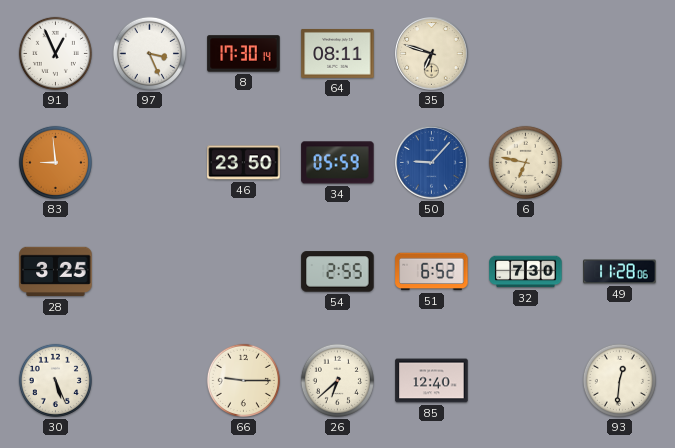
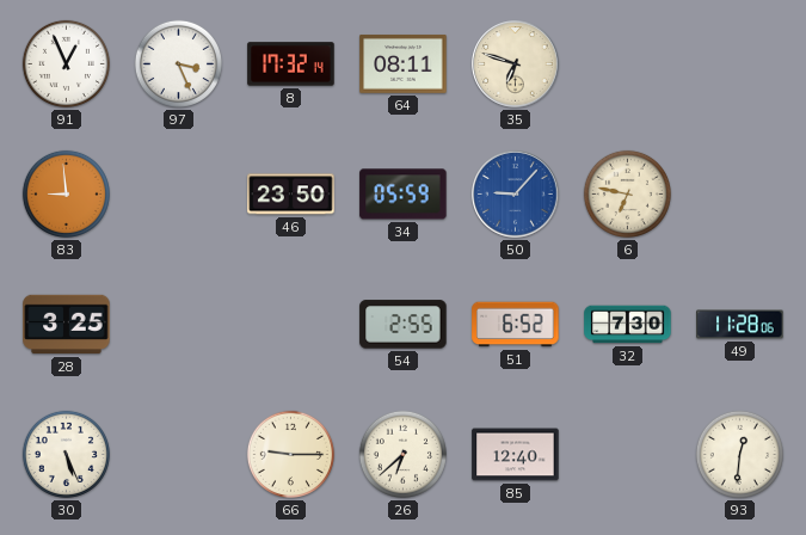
8: 17:30 -> 17:32 (291, 64)
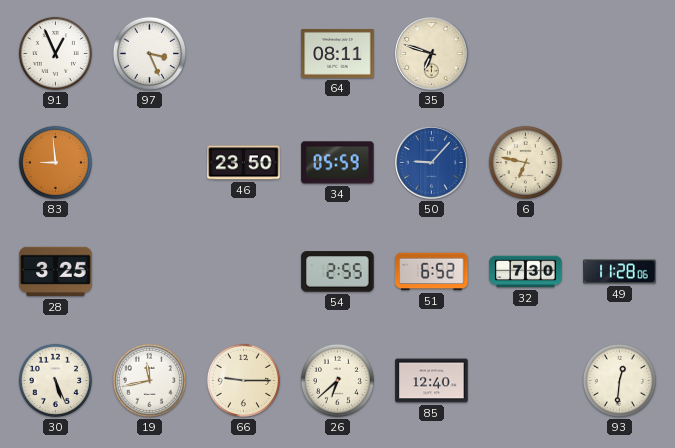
8: 17:32 -> none (291, 64)
19: none -> 11:43 (149, 380)
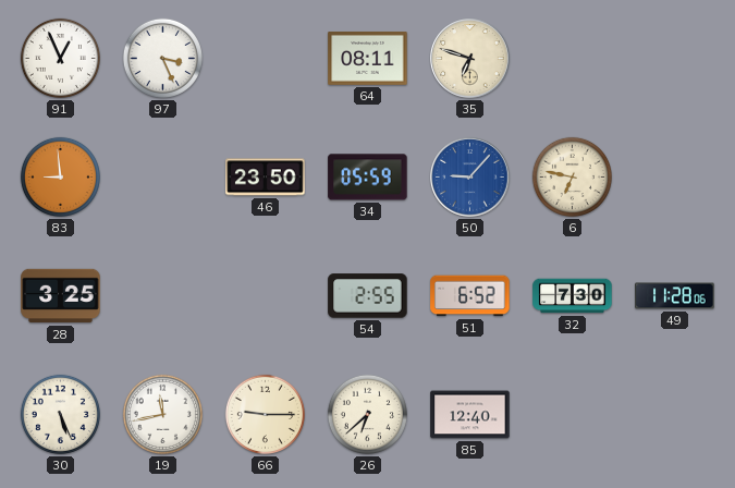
93: 12:31 -> none (619, 380)
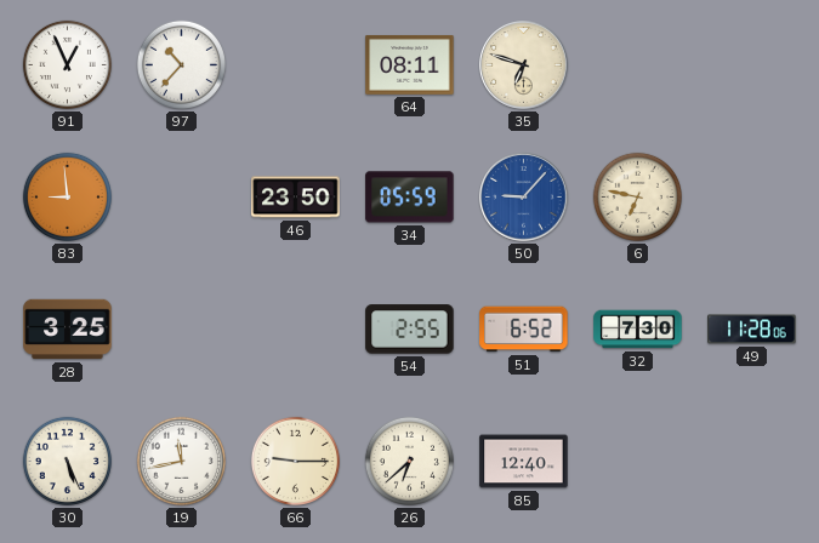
97: 3:26 -> 10:37 (181, 64)
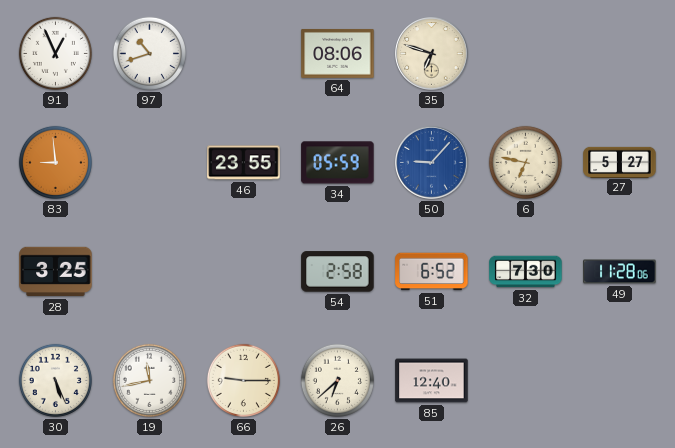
97: 10:37 -> 10:42 (149, 53)
64: 08:11 -> 08:06 (338, 53)
46: 23:50 -> 23:55 (244, 163)
27: none -> 5:27 (620, 162)
54: 2:55 -> 2:58 (338, 272)
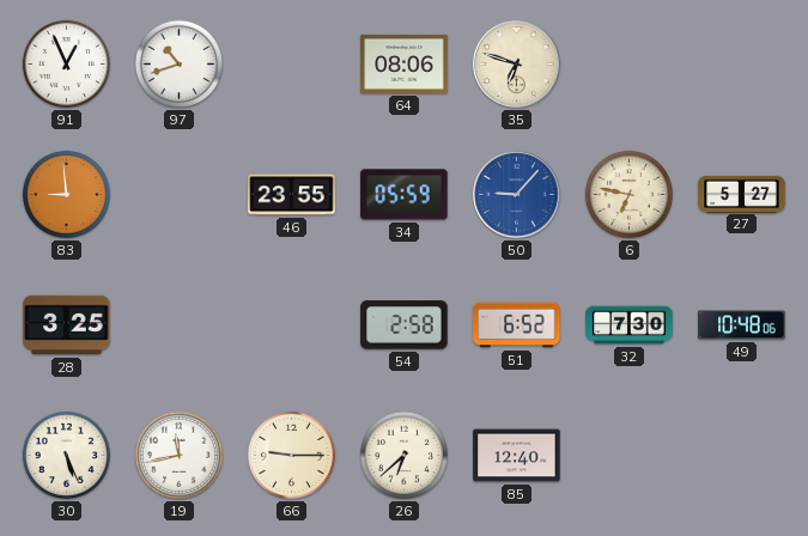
49: 11:28 -> 10:48 (742, 325)
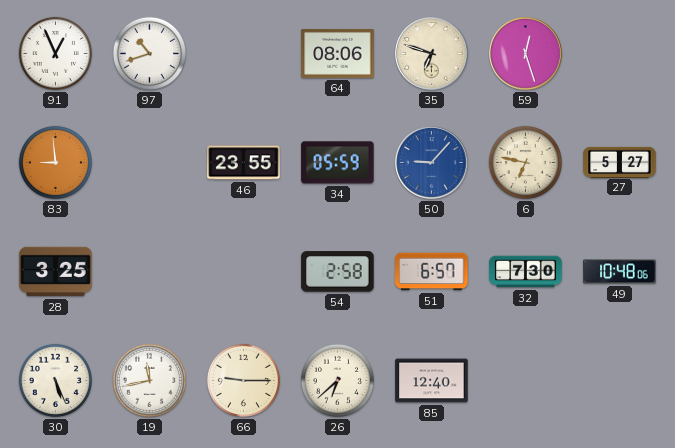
59: none -> 12:27 (526, 54)
51: 6:52 -> 6:57 (432, 272)
